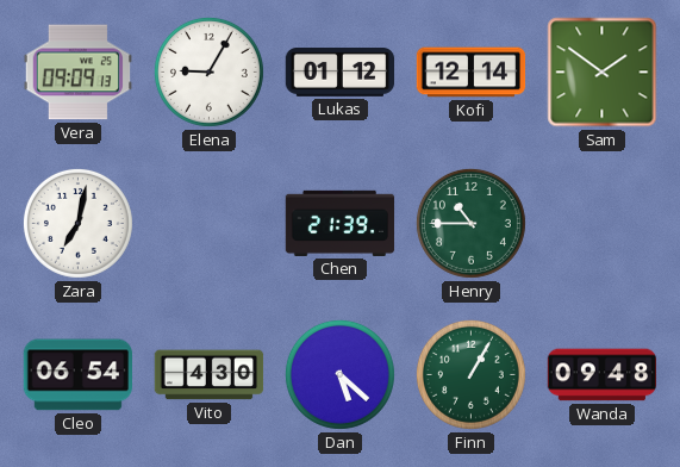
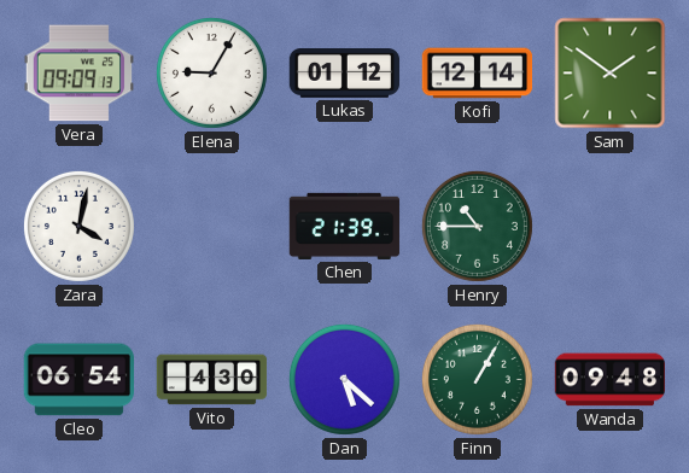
Zara: 7:02 -> 4:02 (78, 226)
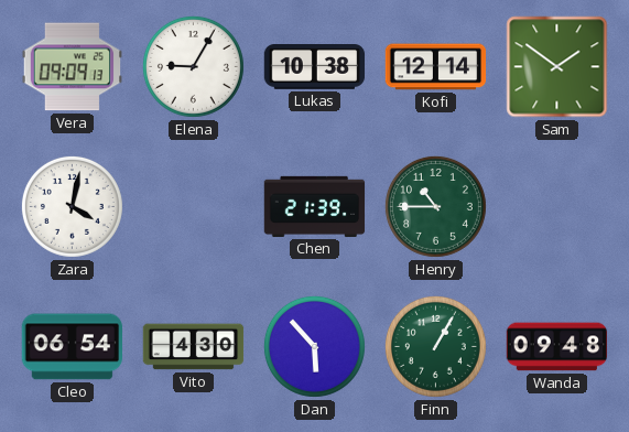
Lukas: 01:12 -> 10:38 (315, 67)
Dan: 5:22 -> 5:53 (314, 346)
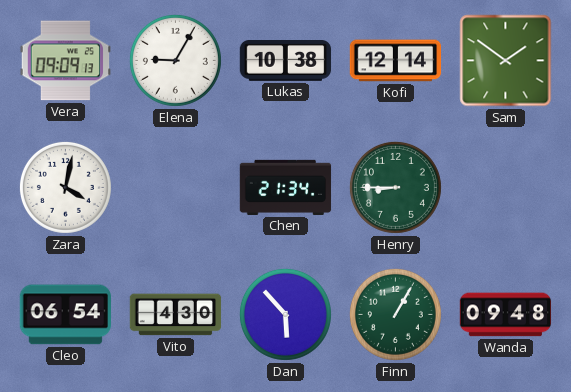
Chen: 21:39 -> 21:34 (286, 187)
Henry: 10:45 -> 8:45 (395, 187)
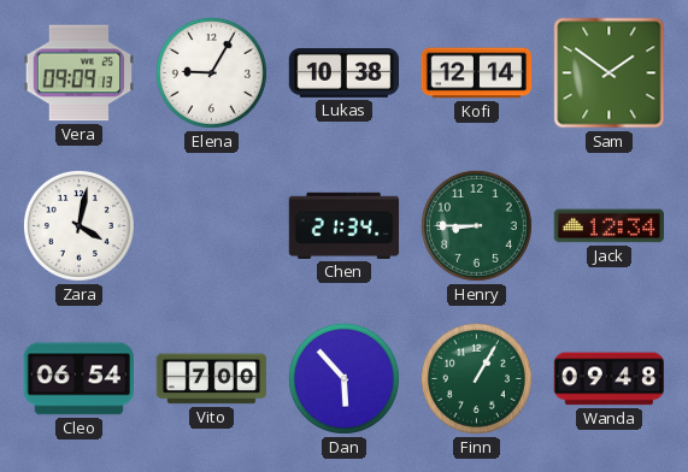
Jack: none -> 12:34 (608, 226)
Vito: 4:30 -> 7:00 (212, 379)
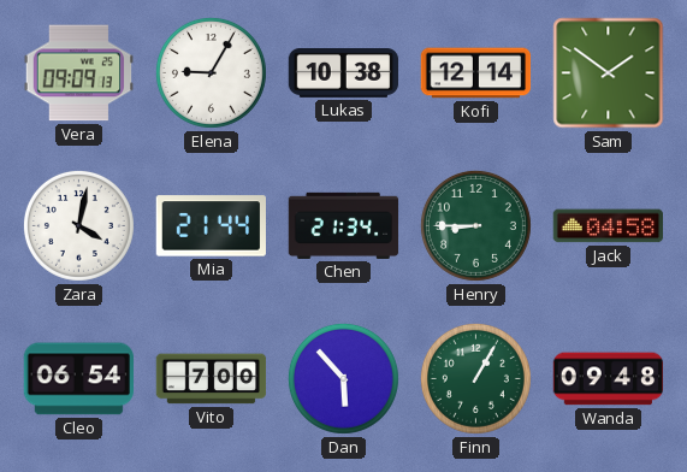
Mia: none -> 21:44 (211, 226)
Jack: 12:34 -> 04:58 (608, 226)
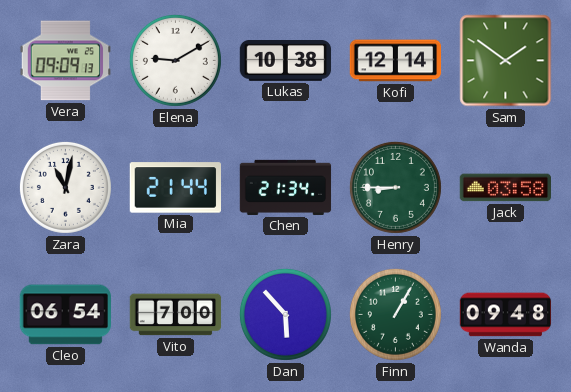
Elena: 9:05 -> 9:10 (175, 60)
Zara: 4:02 -> 11:02 (65, 187)
Jack: 04:58 -> 03:58 (505, 188)
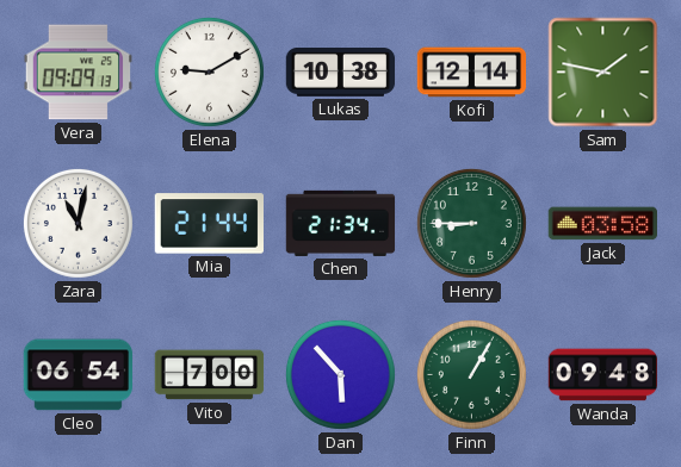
Sam: 1:51 -> 1:47 (603, 73)
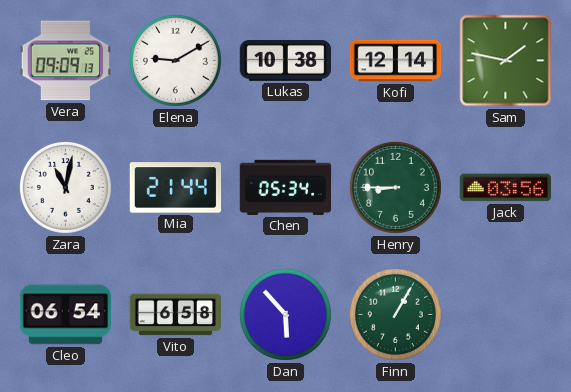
Chen: 21:34 -> 05:34 (286, 187)
Jack: 03:58 -> 03:56 (505, 188)
Vito: 7:00 -> 6:58 (176, 315)
Wanda: 09:48 -> none (603, 375)
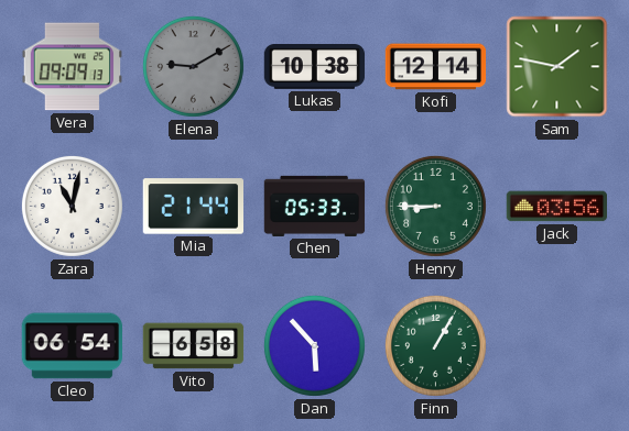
Elena dial: white -> grey (193, 66)
Chen: 05:34 -> 05:33 (315, 206)
